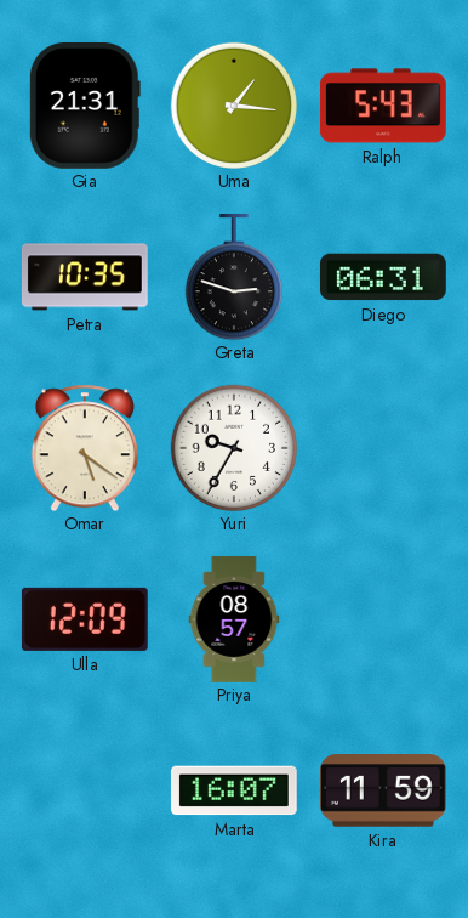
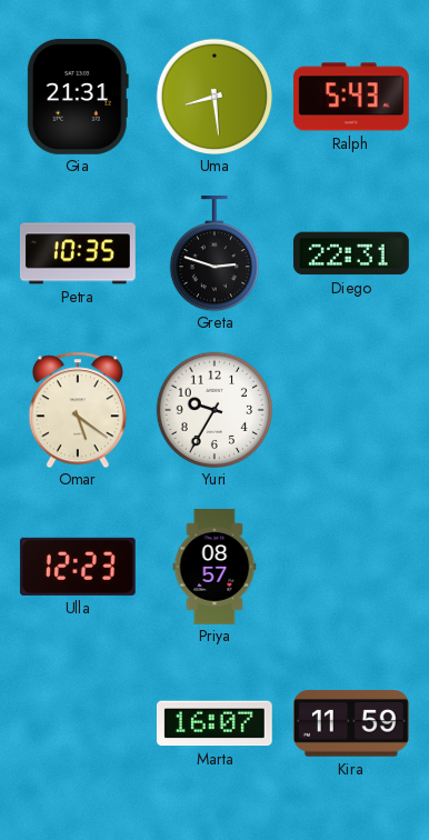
Uma: 1:16 -> 8:29 (213, 96)
Diego: 06:31 -> 22:31 (351, 253)
Ulla: 12:09 -> 12:23 (78, 567)
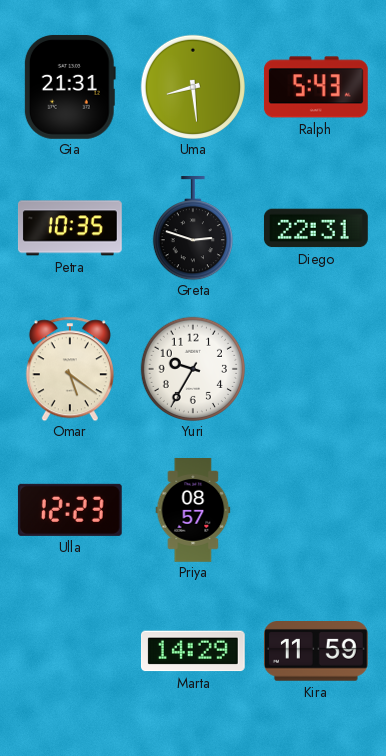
Marta: 16:07 -> 14:29 (193, 651)
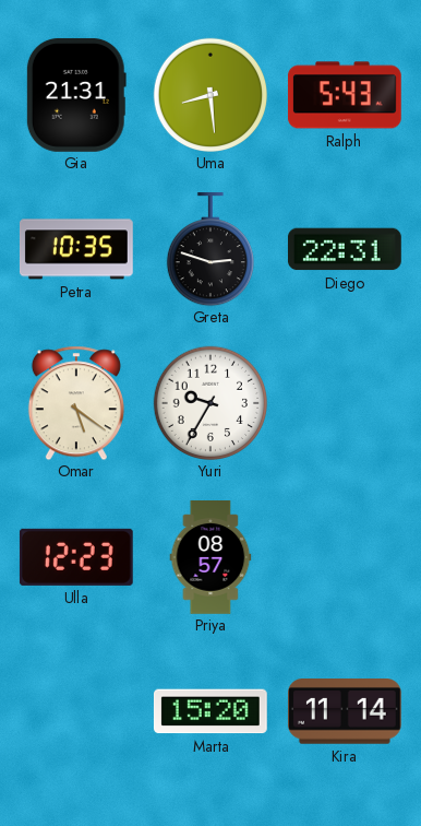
Marta: 14:29 -> 15:20 (211, 711)
Kira: 11:59 -> 11:14 (345, 711)
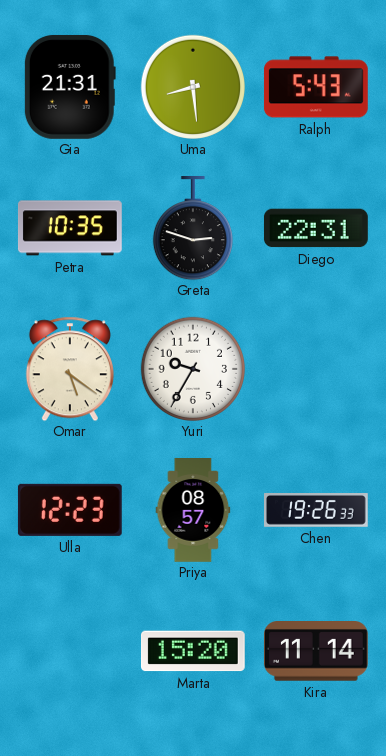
Chen: none -> 19:26 (317, 511)
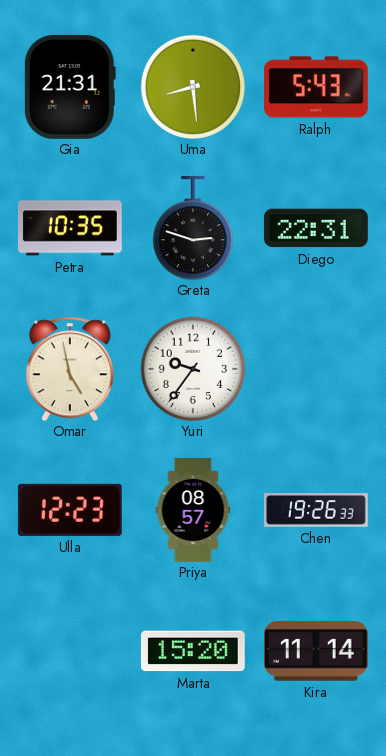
Omar: 5:21 -> 4:58 (70, 369)
Yuri: 9:35 -> 9:36 (192, 368)
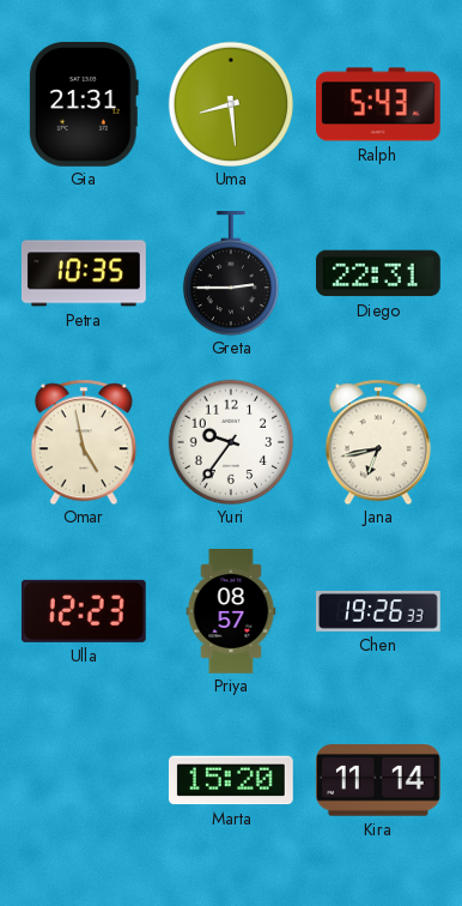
Greta: 2:48 -> 2:45 (231, 274)
Jana: none -> 6:43 (378, 442)
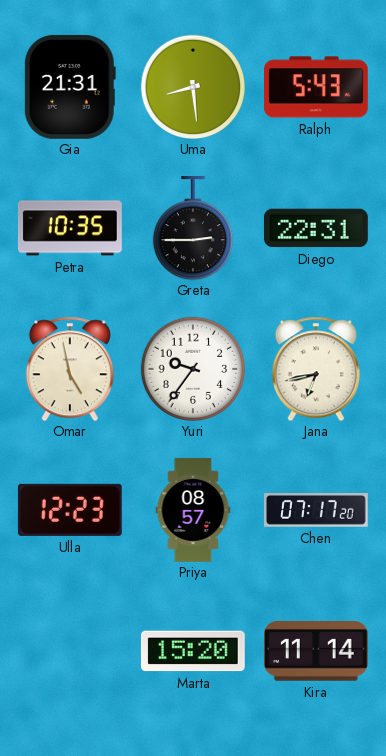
Chen: 19:26 -> 07:17 (317, 511)
